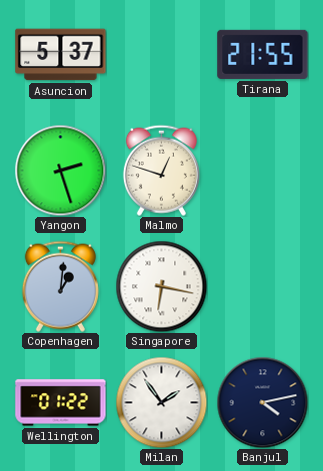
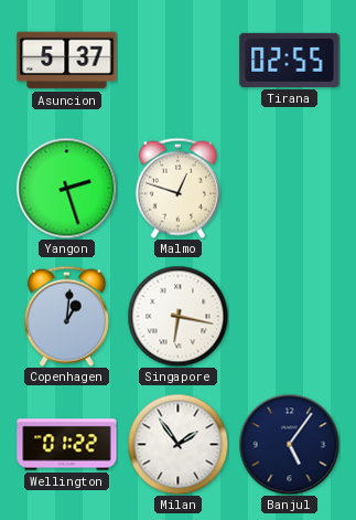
Tirana: 21:55 -> 02:55 (290, 60)
Banjul: 4:13 -> 5:06 (289, 444)
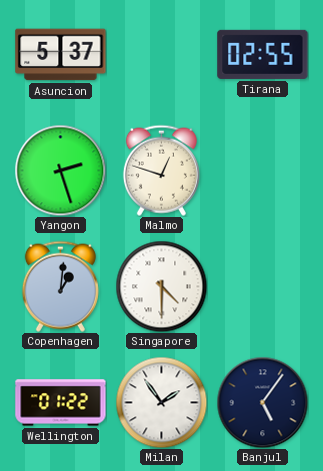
Singapore: 6:17 -> 4:30 (161, 286)
